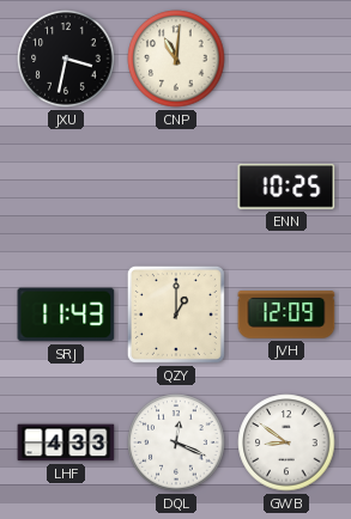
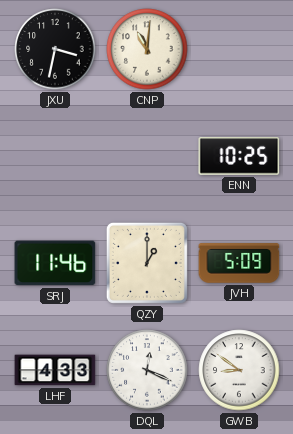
SRJ: 11:43 -> 11:46 (55, 263)
JVH: 12:09 -> 5:09 (239, 263)
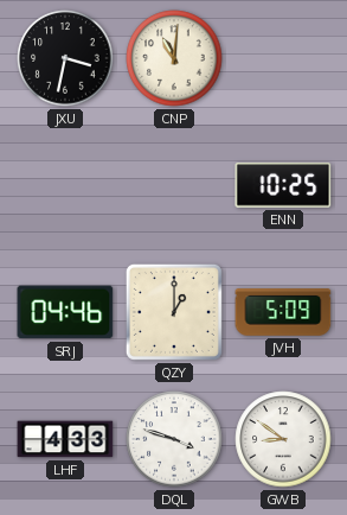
SRJ: 11:46 -> 04:46 (65, 312)
DQL: 12:19 -> 3:48 (174, 439)
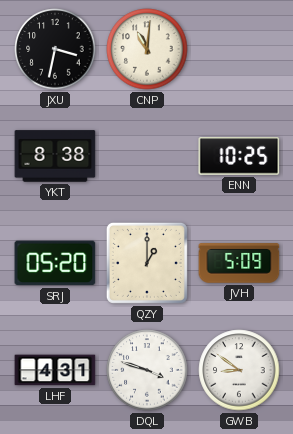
YKT: none -> 8:38 (55, 156)
SRJ: 04:46 -> 05:20 (55, 263)
LHF: 4:33 -> 4:31 (55, 370)
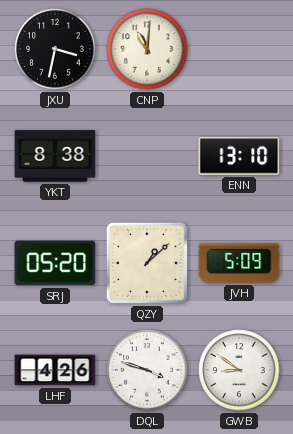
ENN: 10:25 -> 13:10 (239, 156)
QZY: 1:00 -> 1:08 (147, 263)
LHF: 4:31 -> 4:26 (55, 370)
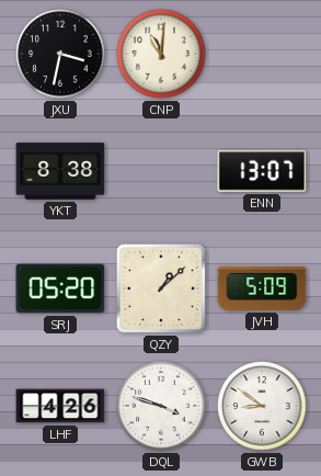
ENN: 13:10 -> 13:07 (262, 171)
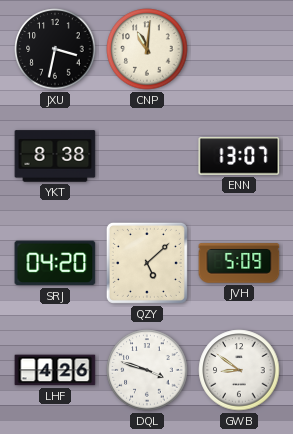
SRJ: 05:20 -> 04:20 (55, 263)
QZY: 1:08 -> 5:08 (147, 263)
